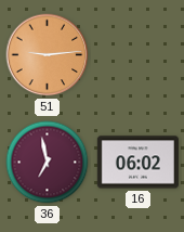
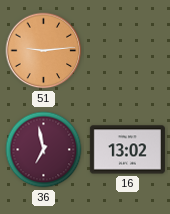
16: 06:02 -> 13:02 (127, 150)
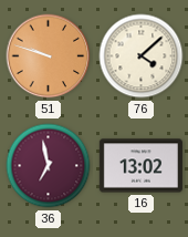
51: 9:14 -> 9:48 (49, 56)
76: none -> 4:08 (142, 56)
